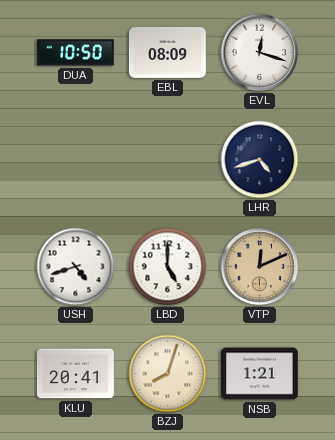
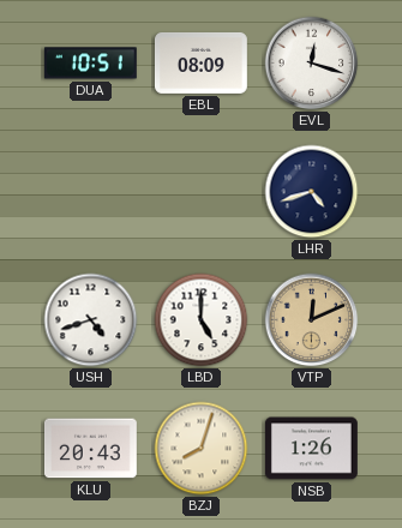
DUA: 10:50 -> 10:51 (90, 64)
KLU: 20:41 -> 20:43 (90, 449)
NSB: 1:21 -> 1:26 (311, 449)
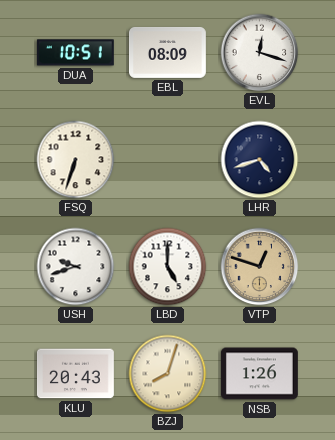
FSQ: none -> 6:33 (76, 160)
USH: 4:42 -> 9:42 (76, 267)
VTP: 12:11 -> 12:48 (260, 267)
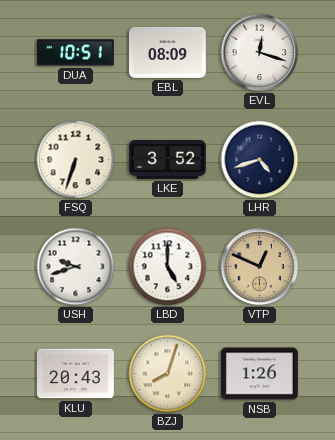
LKE: none -> 3:52 (167, 159)
VTP: 12:48 -> 12:49 (260, 267)
